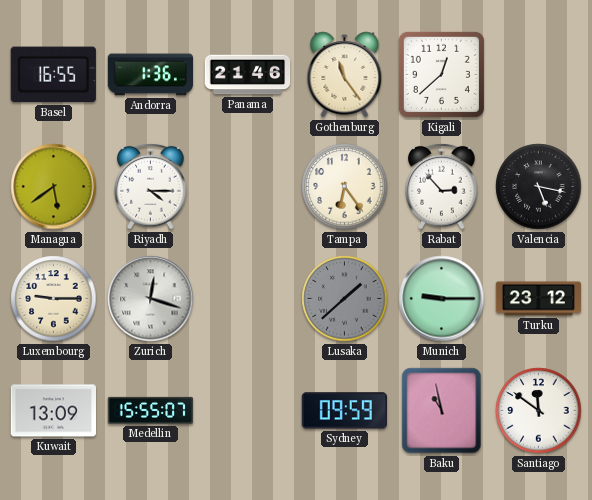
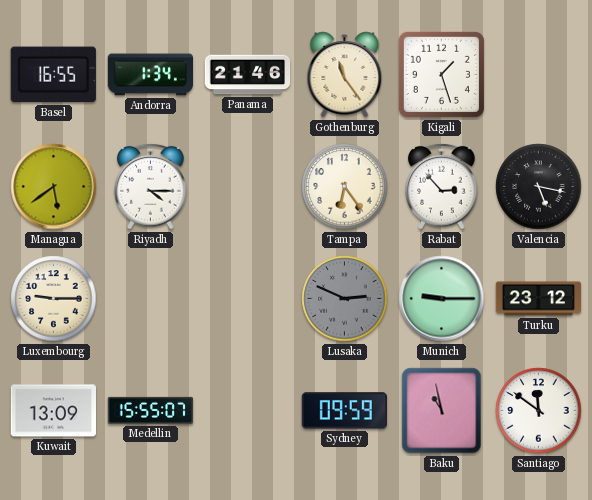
Andorra: 1:36 -> 1:34 (150, 75)
Kigali: 12:38 -> 1:27 (441, 74)
Zurich: 12:18 -> none (151, 299)
Lusaka: 1:38 -> 2:49 (345, 299)
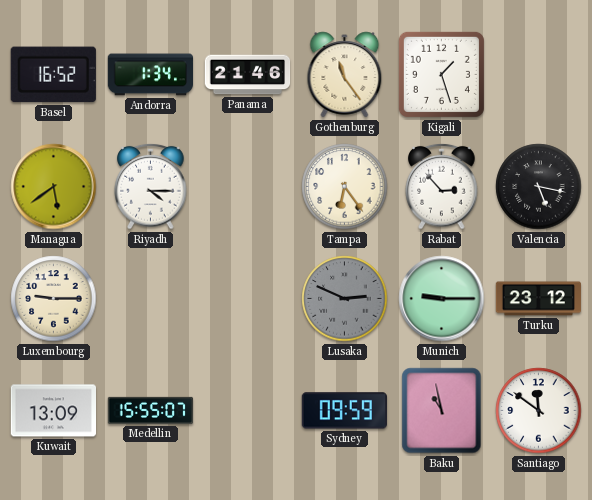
Basel: 16:55 -> 16:52 (53, 75)
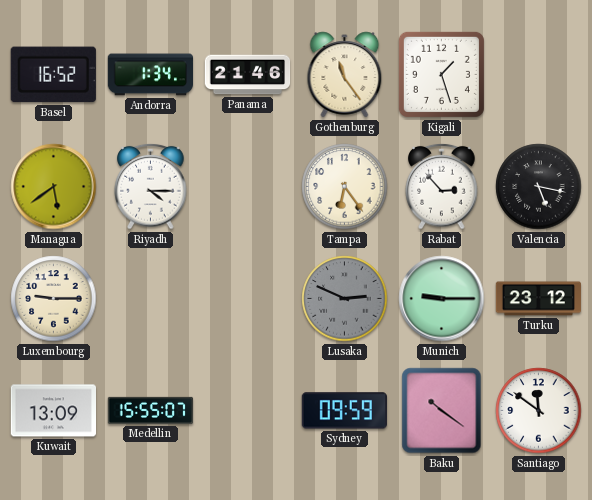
Baku: 10:58 -> 10:21 (442, 411)
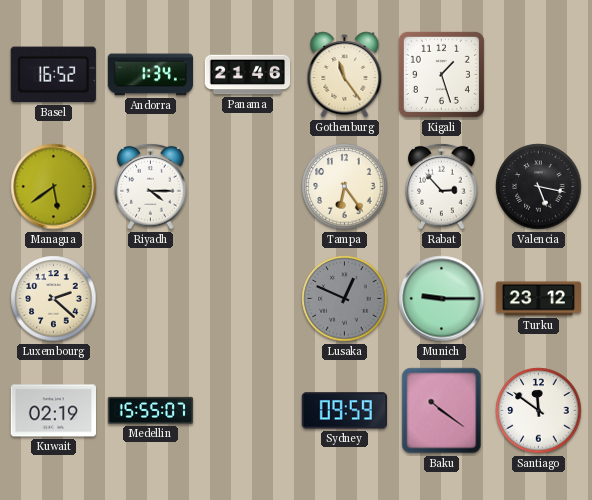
Luxembourg: 9:15 -> 2:22 (54, 299)
Lusaka: 2:49 -> 12:49 (345, 299)
Kuwait: 13:09 -> 02:19 (53, 411)
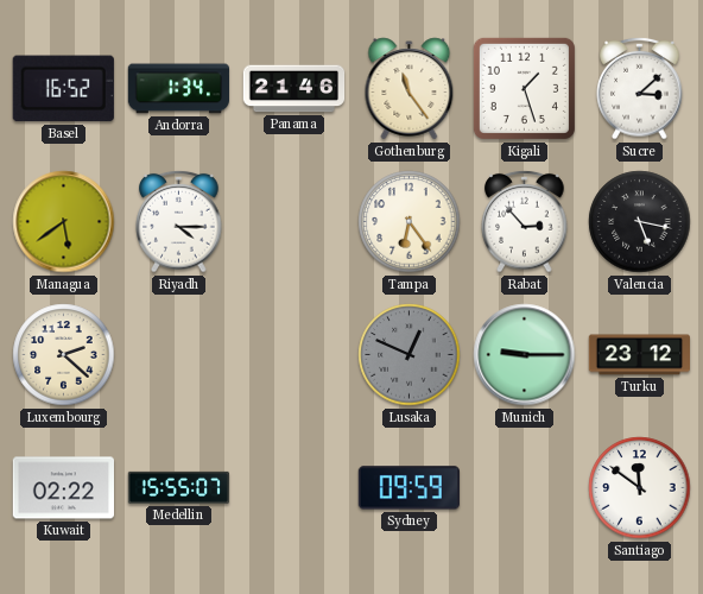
Sucre: none -> 3:08 (640, 88)
Kuwait: 02:19 -> 02:22 (63, 488)
Baku: 10:21 -> none (442, 411)
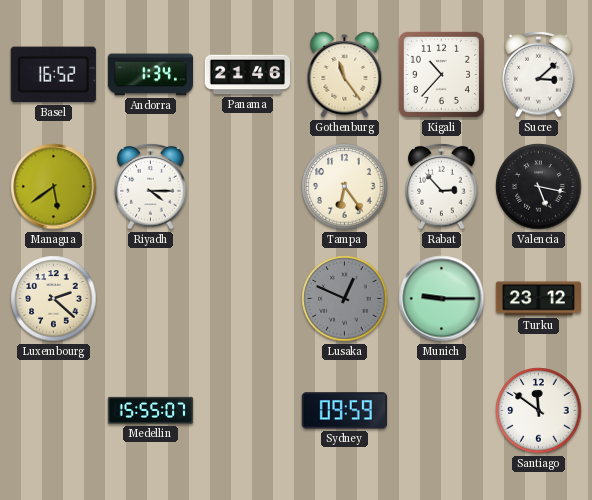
Kigali: 1:27 -> 10:37 (441, 74)
Kuwait: 02:22 -> none (63, 488)
